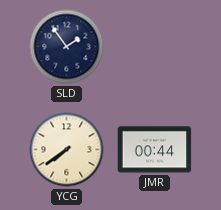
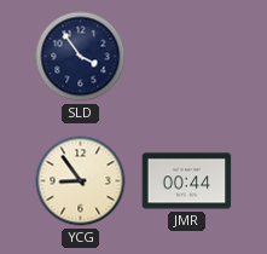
SLD: 1:54 -> 3:54 (81, 57)
YCG: 7:39 -> 8:54 (81, 181)
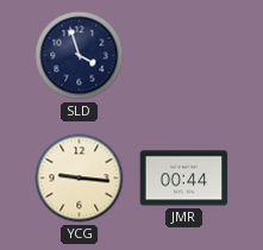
SLD: 3:54 -> 3:57 (80, 56)
YCG: 8:54 -> 9:16 (80, 179)
